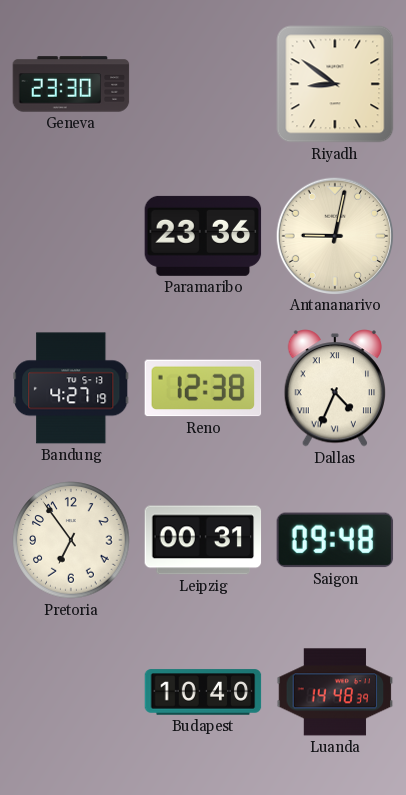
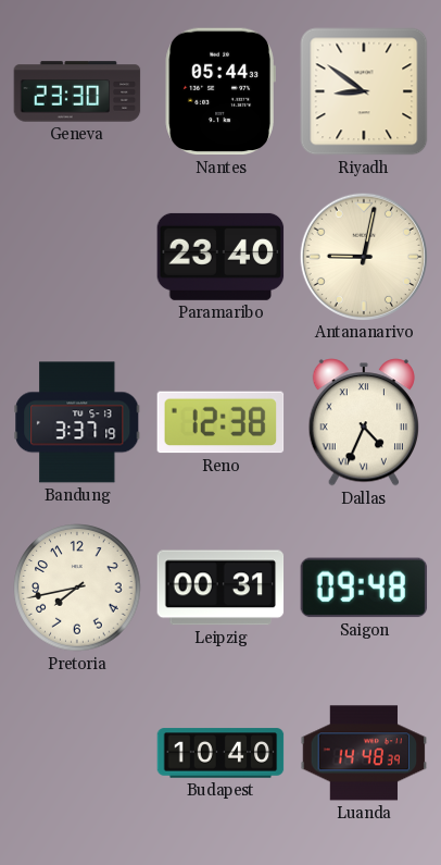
Nantes: none -> 05:44 (220, 91)
Paramaribo: 23:36 -> 23:40 (220, 257)
Bandung: 4:27 -> 3:37 (77, 422)
Pretoria: 6:54 -> 7:43 (77, 588)
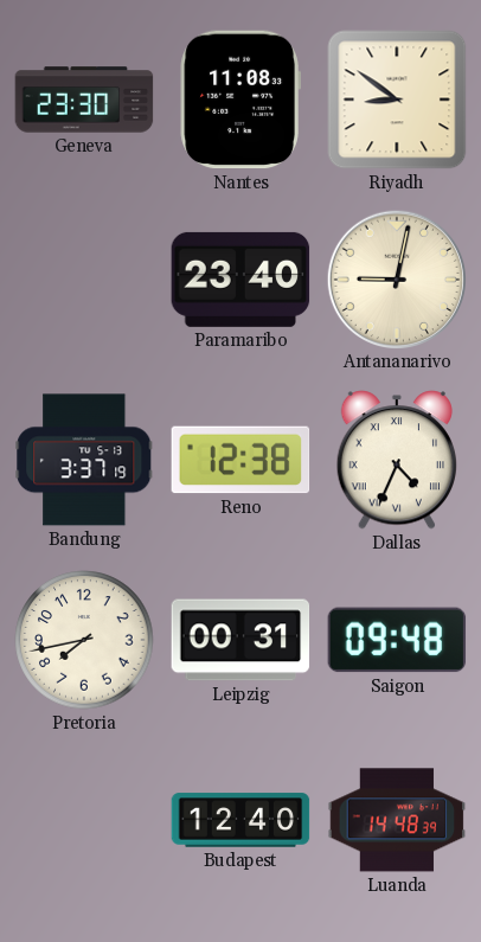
Nantes: 05:44 -> 11:08 (240, 100)
Budapest: 10:40 -> 12:40 (240, 820)
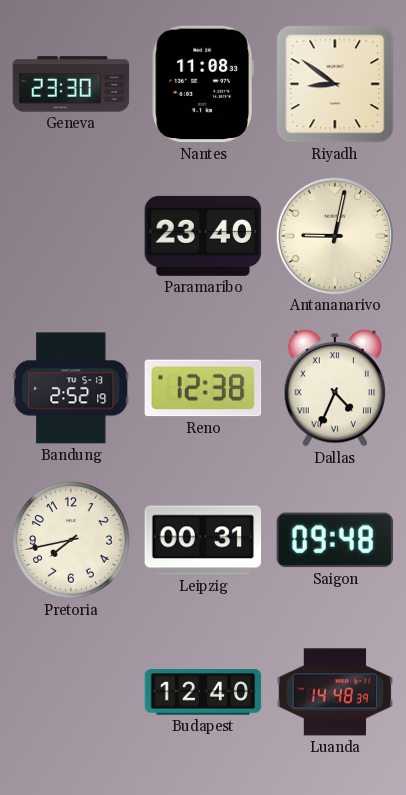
Bandung: 3:37 -> 2:52 (71, 388)
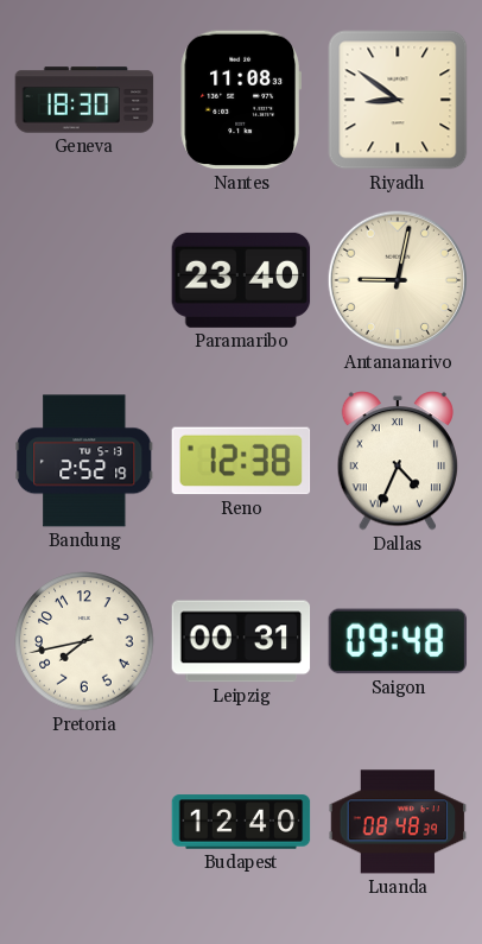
Geneva: 23:30 -> 18:30 (84, 100)
Luanda: 14:48 -> 08:48 (398, 822)
